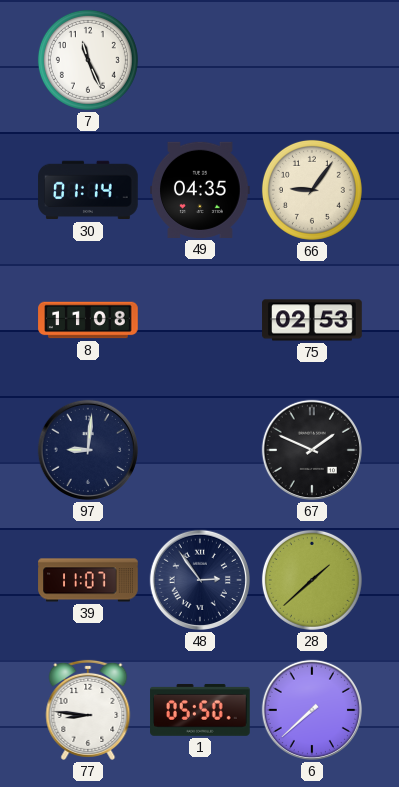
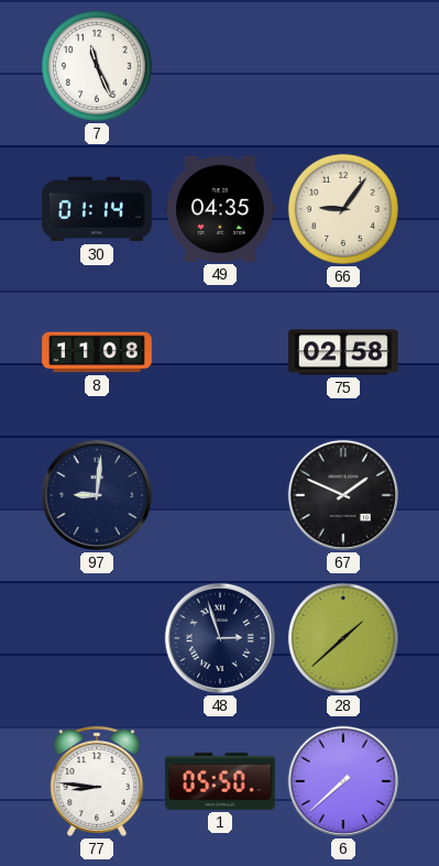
75: 02:53 -> 02:58 (343, 352)
39: 11:07 -> none (88, 580)
48: 2:54 -> 2:57 (220, 638)
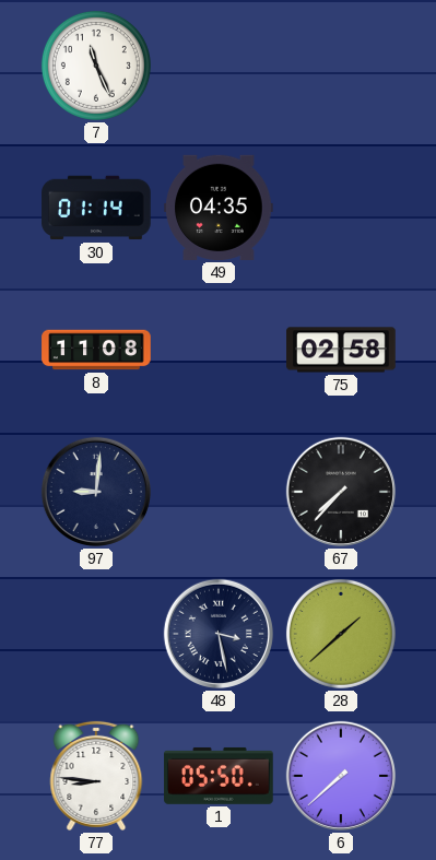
66: 9:06 -> none (343, 209)
67: 1:49 -> 7:37 (341, 492)
48: 2:57 -> 3:28 (219, 634)
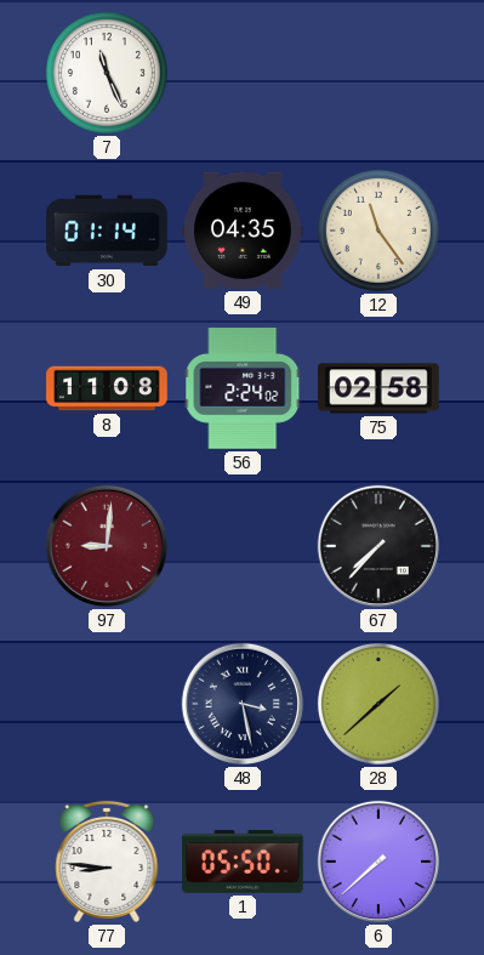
12: none -> 11:24 (378, 231)
56: none -> 2:24 (243, 390)
97 dial: navy -> burgundy (107, 546)
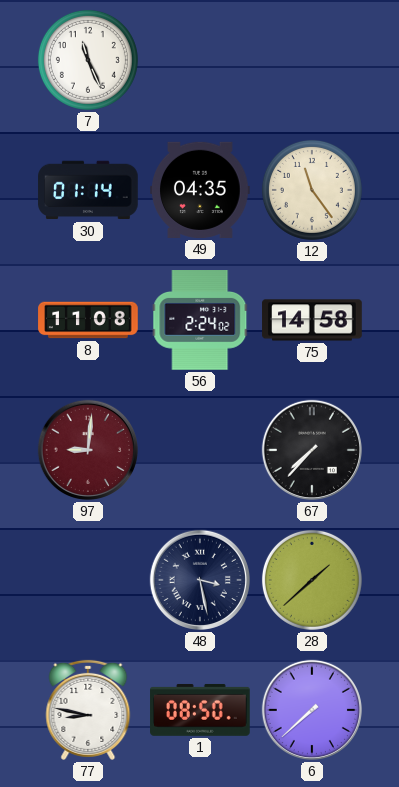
75: 02:58 -> 14:58 (312, 320)
77: 8:46 -> 8:47 (88, 710)
1: 05:50 -> 08:50 (200, 710)
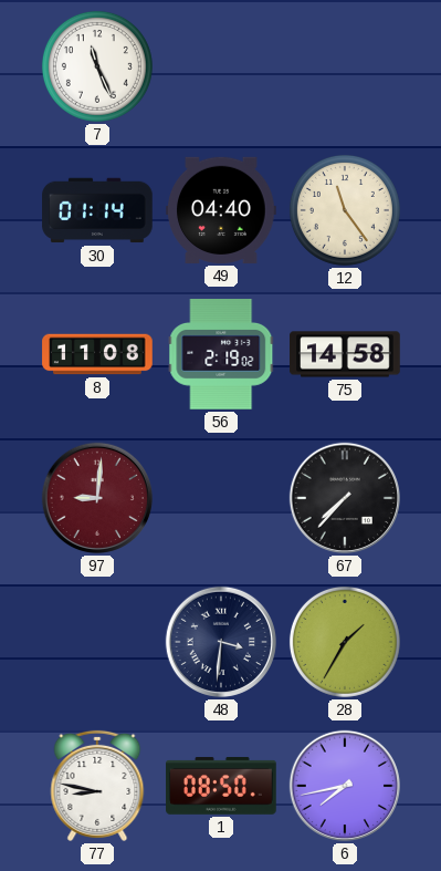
49: 04:35 -> 04:40 (221, 210)
56: 2:24 -> 2:19 (221, 355)
48: 3:28 -> 3:31 (221, 642)
28: 1:38 -> 1:35 (345, 642)
6: 7:38 -> 7:43 (345, 786)
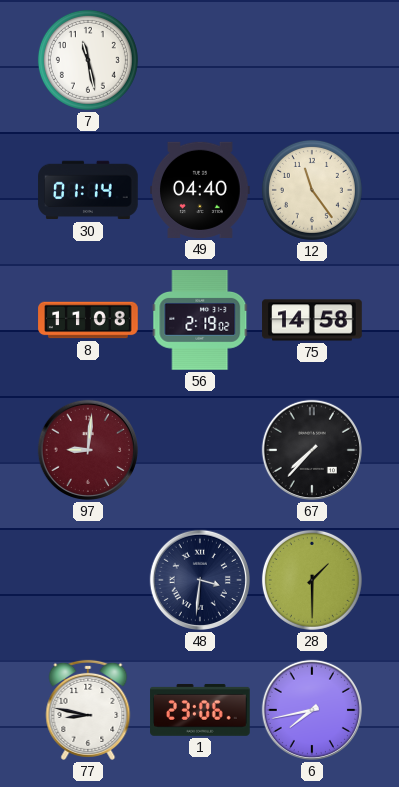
7: 11:26 -> 11:28 (88, 60)
28: 1:35 -> 1:30 (312, 580)
1: 08:50 -> 23:06 (200, 710)
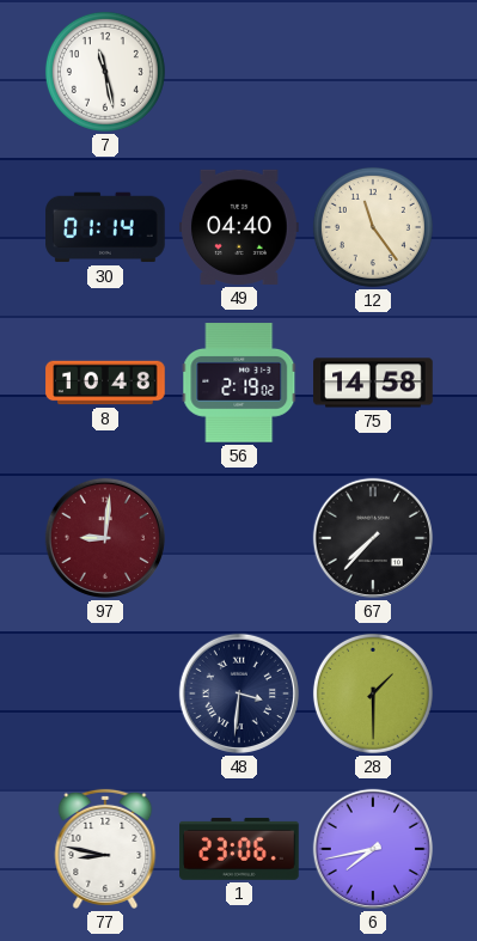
8: 11:08 -> 10:48 (105, 383)
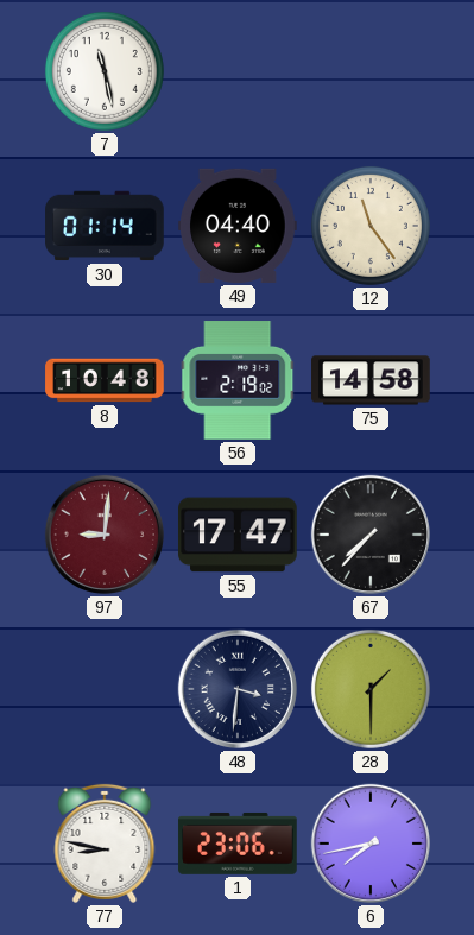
55: none -> 17:47 (239, 535)
